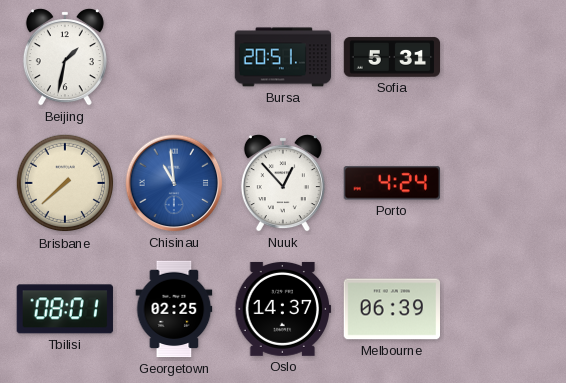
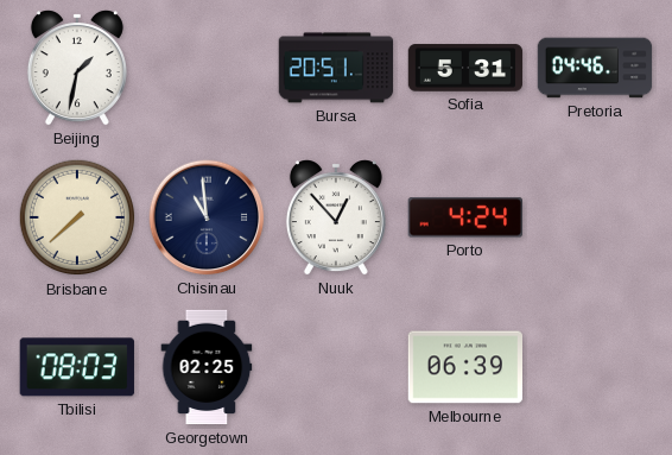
Pretoria: none -> 04:46 (595, 68)
Chisinau dial: blue -> navy (207, 217)
Tbilisi: 08:01 -> 08:03 (77, 367)
Oslo: 14:37 -> none (283, 309)
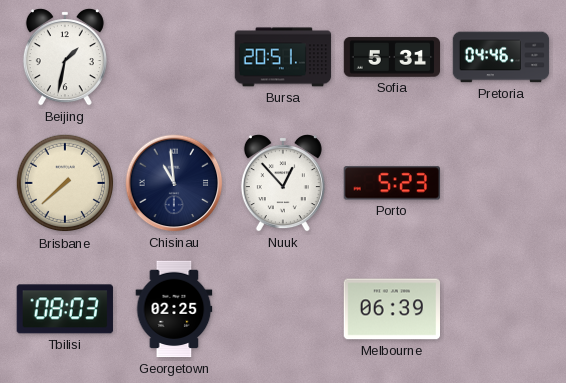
Porto: 4:24 -> 5:23 (391, 183)
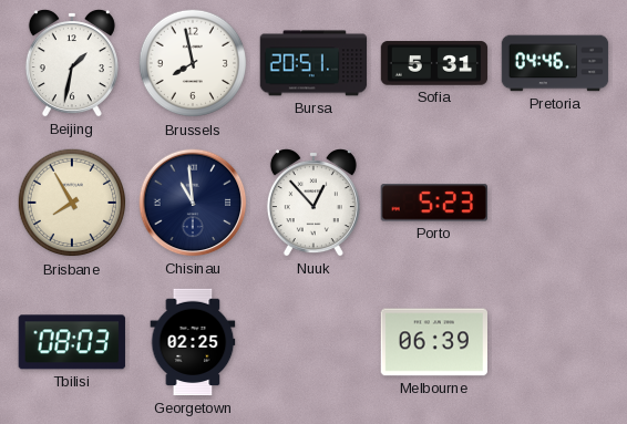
Brussels: none -> 7:58 (193, 63)
Brisbane: 7:38 -> 7:55 (72, 203)
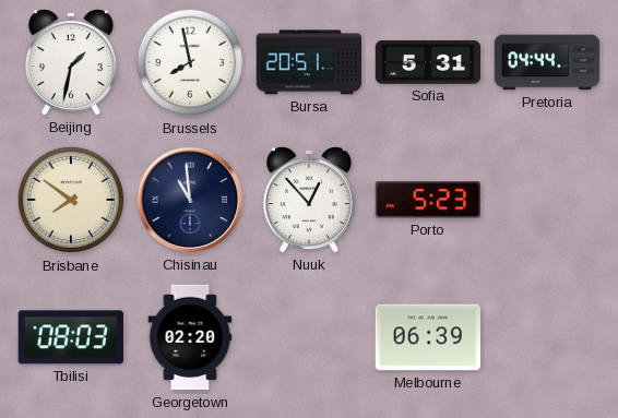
Pretoria: 04:46 -> 04:44 (547, 62)
Brisbane: 7:55 -> 7:51 (71, 200)
Georgetown: 02:25 -> 02:20 (190, 337)
